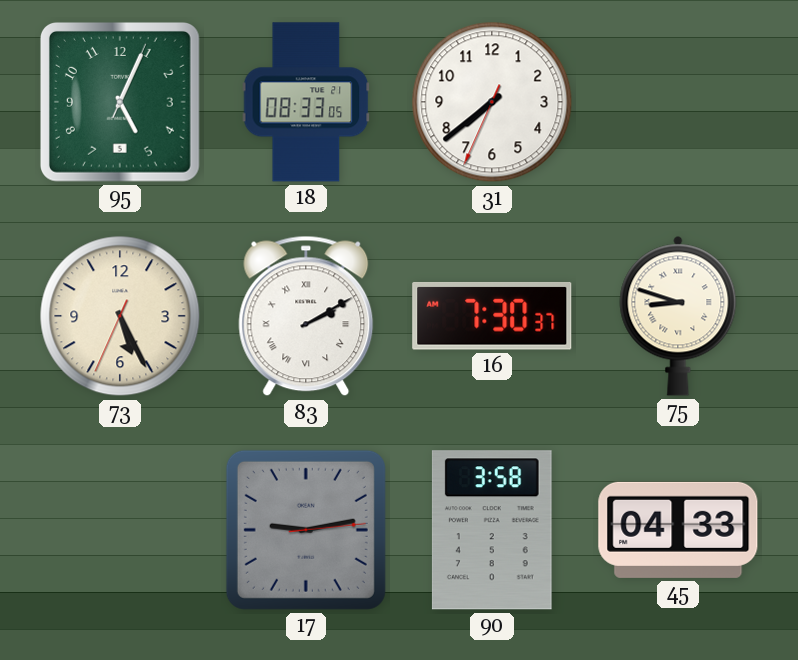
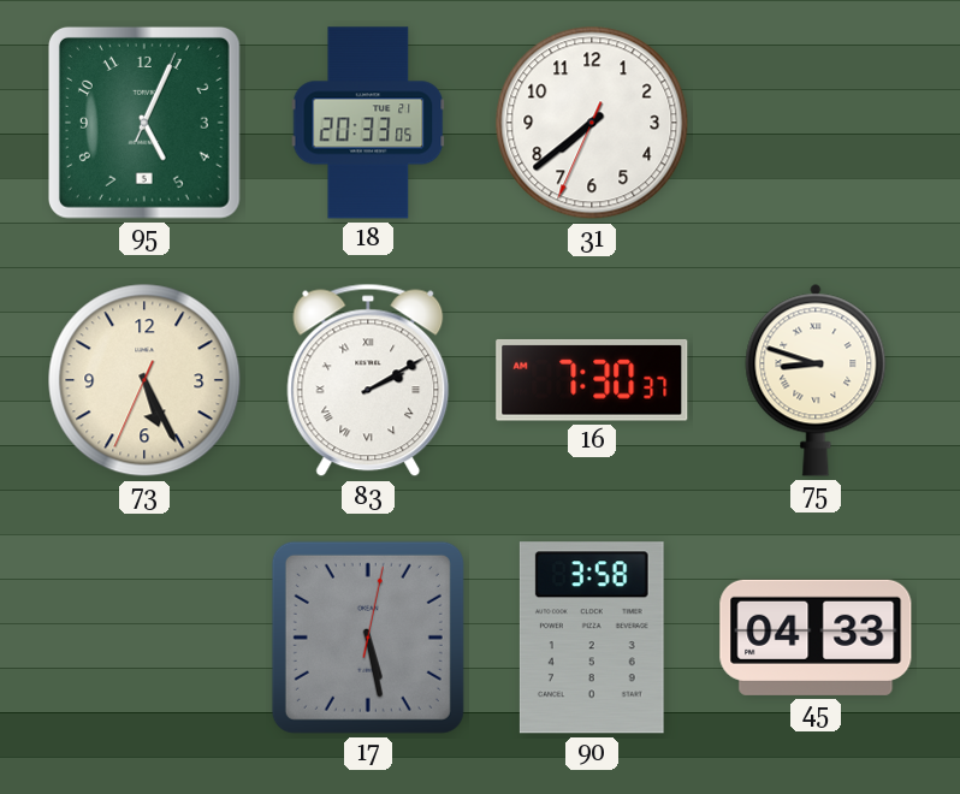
18: 08:33 -> 20:33 (368, 123)
17: 9:13 -> 5:28 (368, 638)
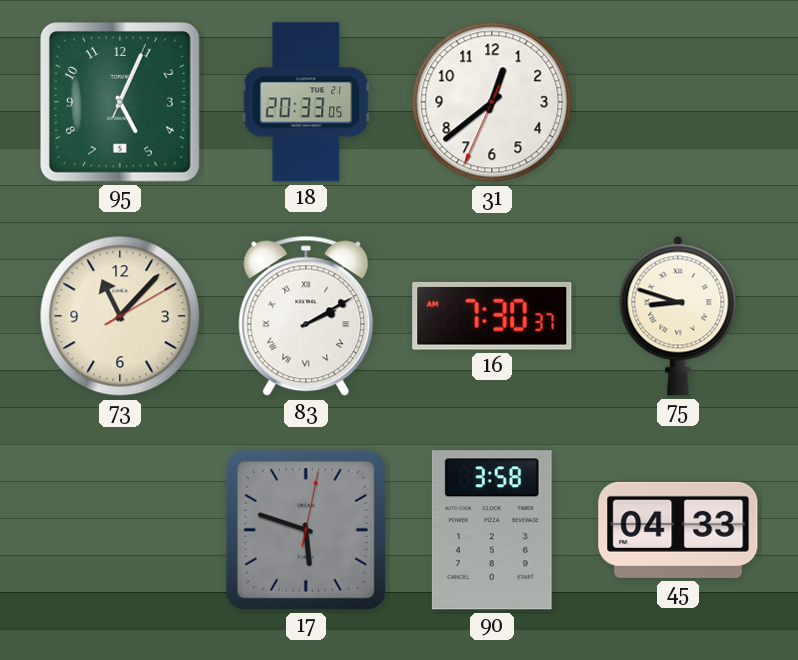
31: 7:38 -> 12:38 (492, 102)
73: 5:25 -> 11:07 (120, 316)
17: 5:28 -> 5:48 (306, 530)
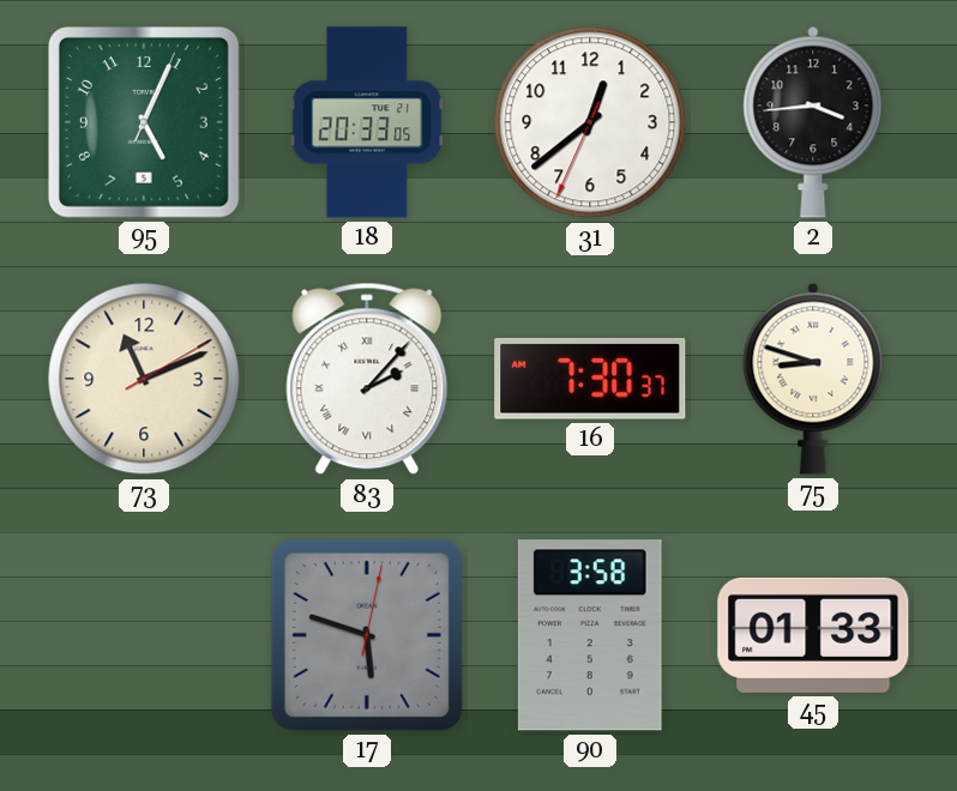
2: none -> 3:44 (813, 122)
73: 11:07 -> 11:11 (144, 379)
83: 2:10 -> 2:07 (367, 379)
45: 04:33 -> 01:33 (813, 635)
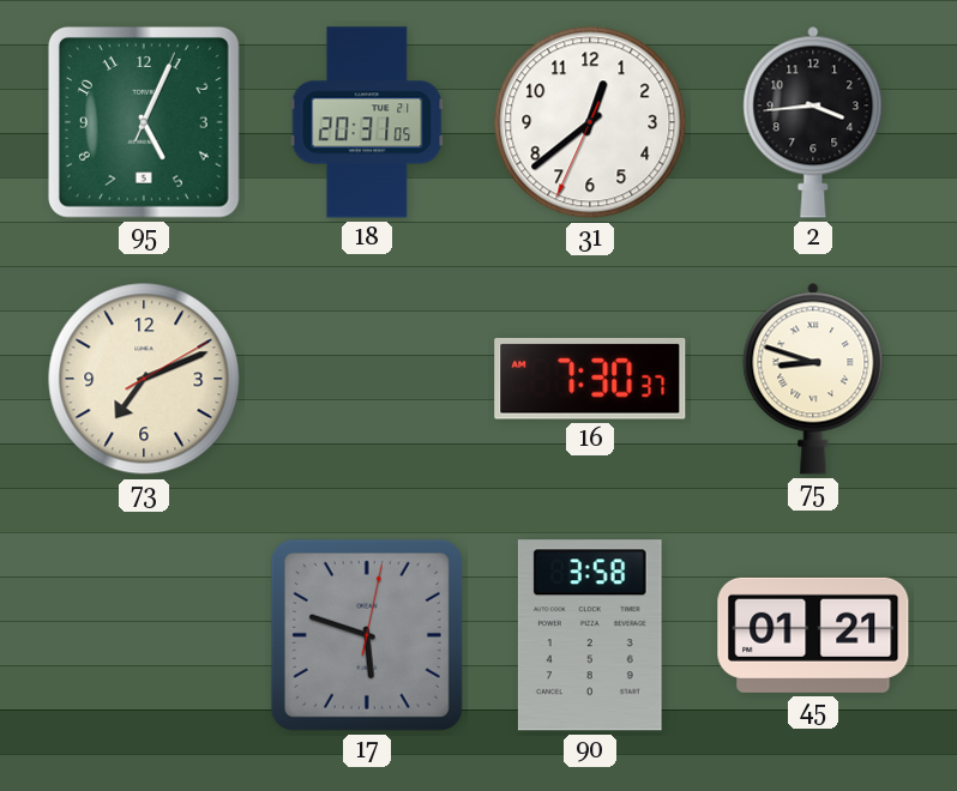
18: 20:33 -> 20:31 (367, 122)
73: 11:11 -> 7:11 (144, 379)
83: 2:07 -> none (367, 379)
45: 01:33 -> 01:21 (813, 635)
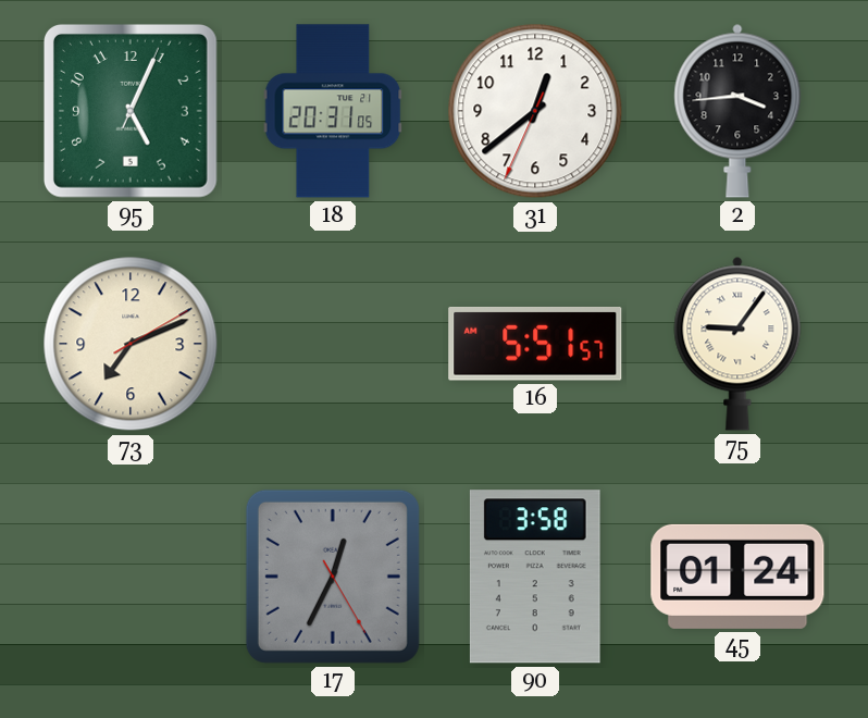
16: 7:30 -> 5:51 (535, 344)
75: 8:48 -> 9:06 (737, 344)
17: 5:48 -> 12:34 (333, 577)
45: 01:21 -> 01:24 (737, 577)
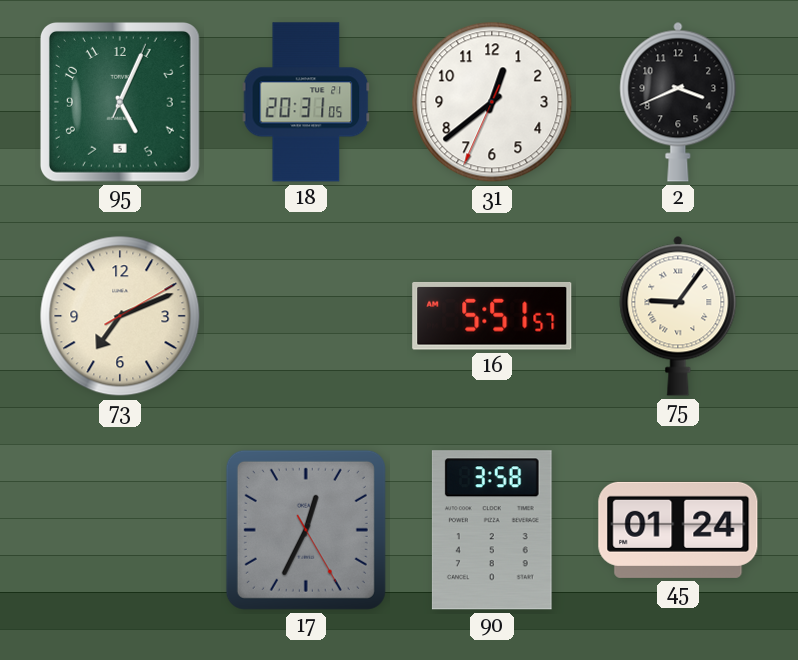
2: 3:44 -> 3:41 (678, 102)
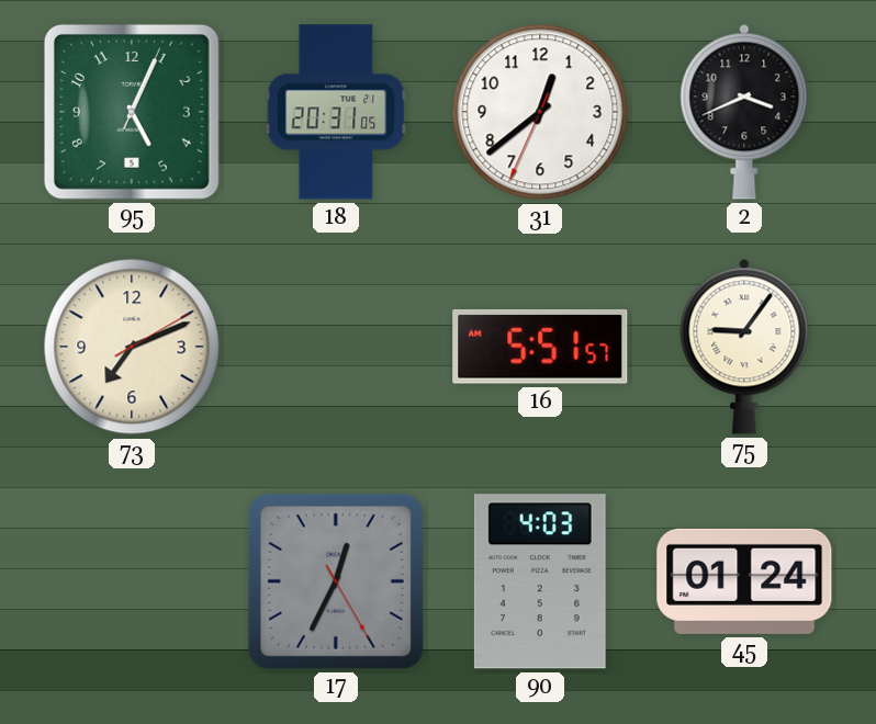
90: 3:58 -> 4:03 (540, 581)
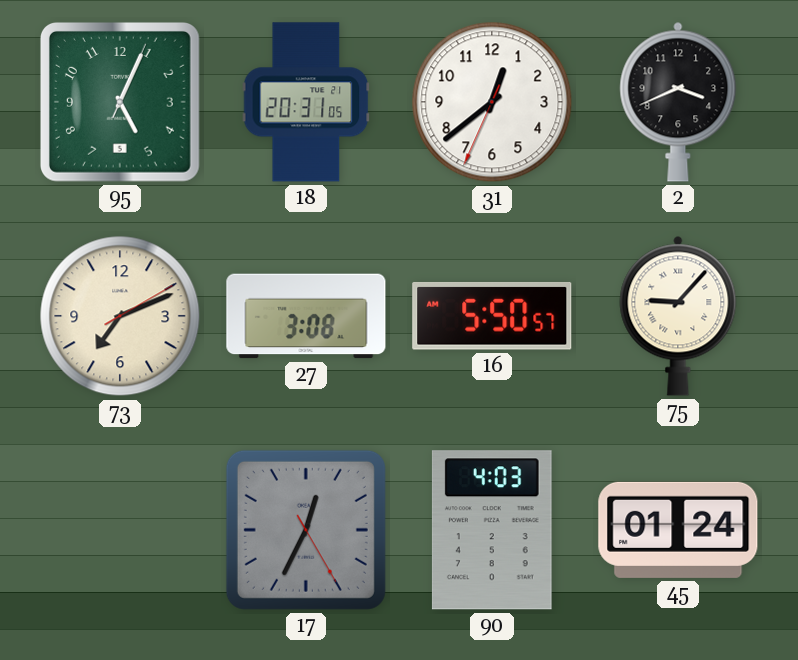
27: none -> 3:08 (306, 316)
16: 5:51 -> 5:50 (492, 316)
75: 9:06 -> 9:07 (678, 316)
